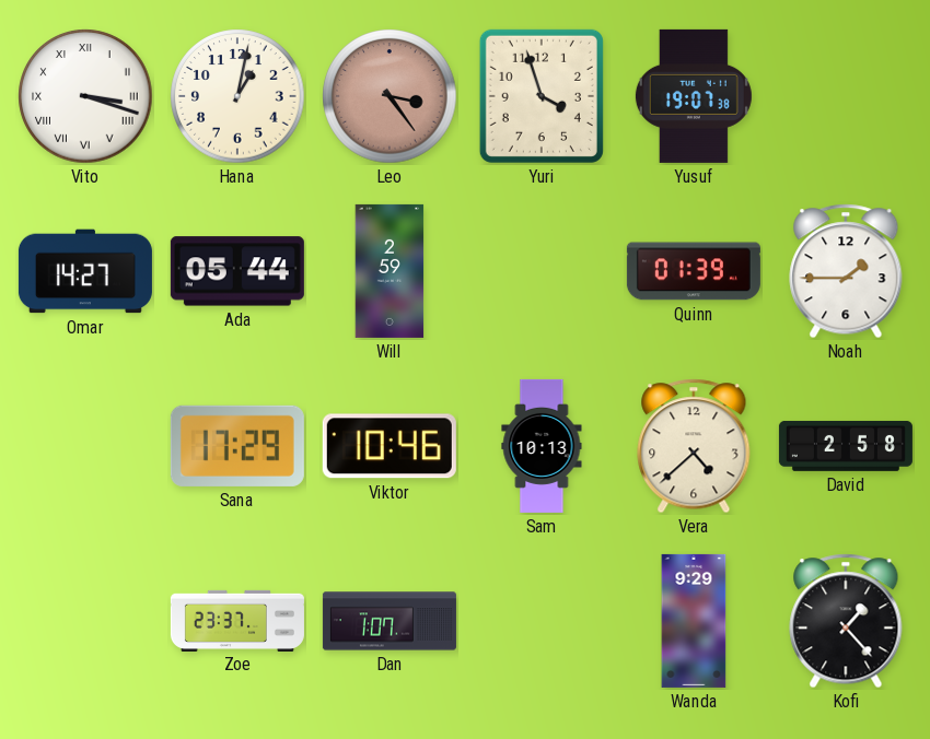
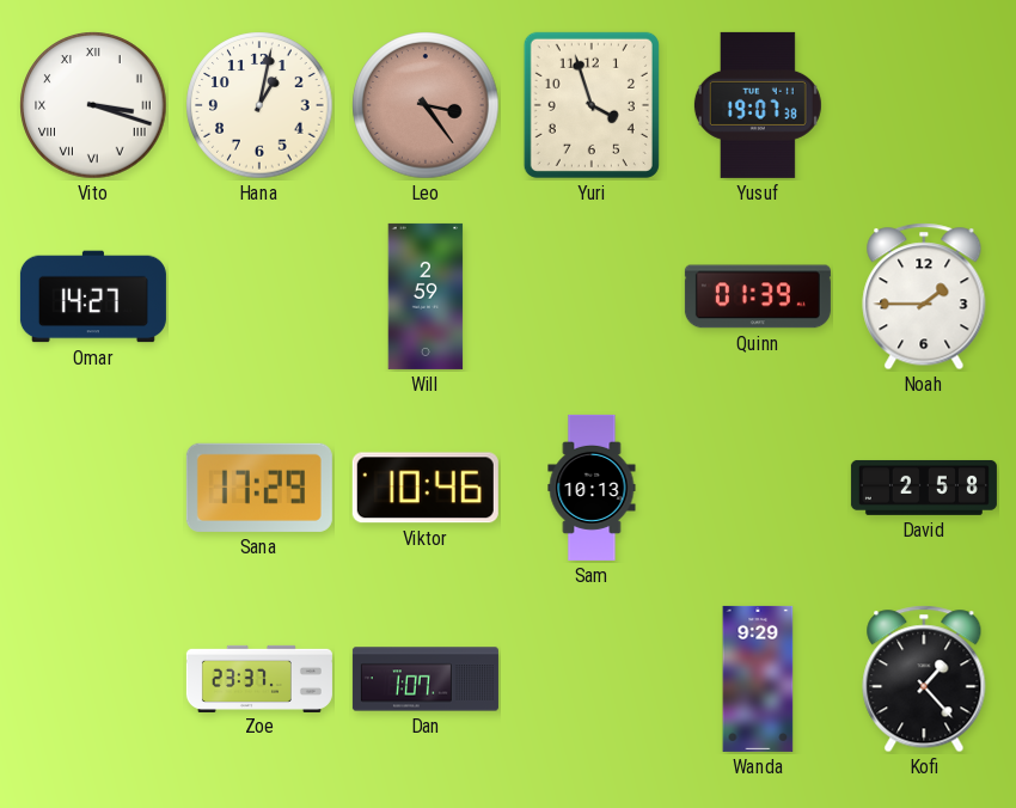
Ada: 05:44 -> none (237, 271)
Vera: 4:38 -> none (694, 446)
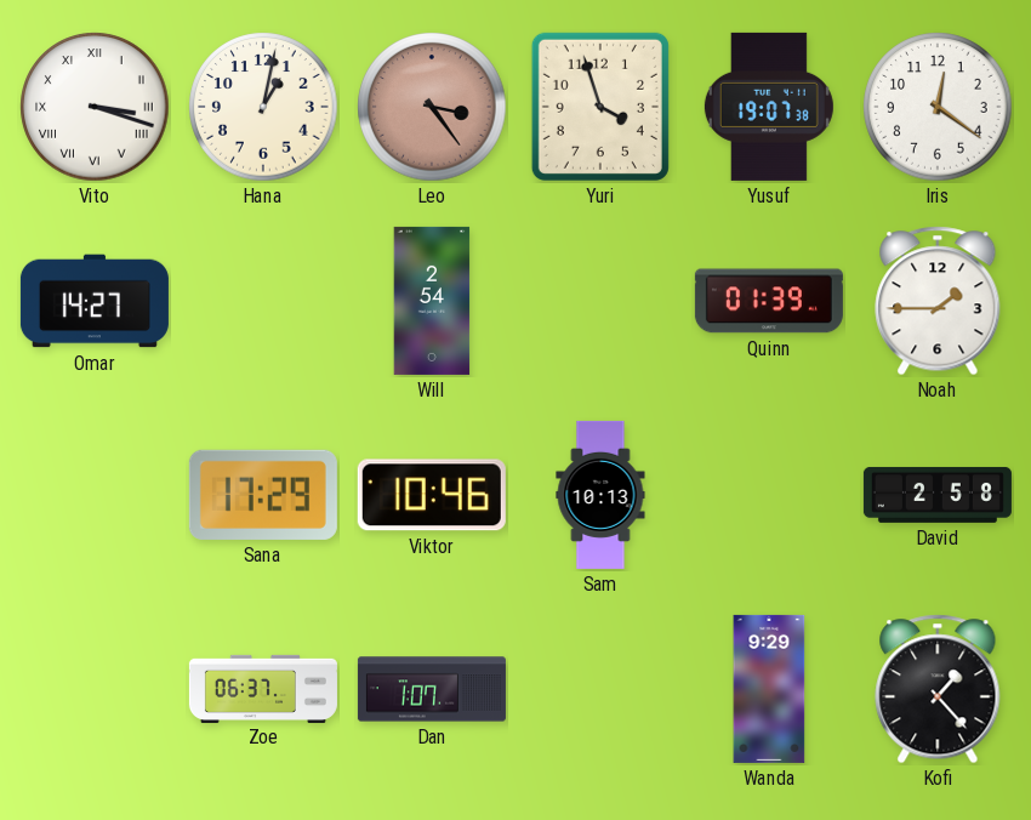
Iris: none -> 12:21 (938, 107)
Will: 2:59 -> 2:54 (432, 301)
Zoe: 23:37 -> 06:37 (263, 688)
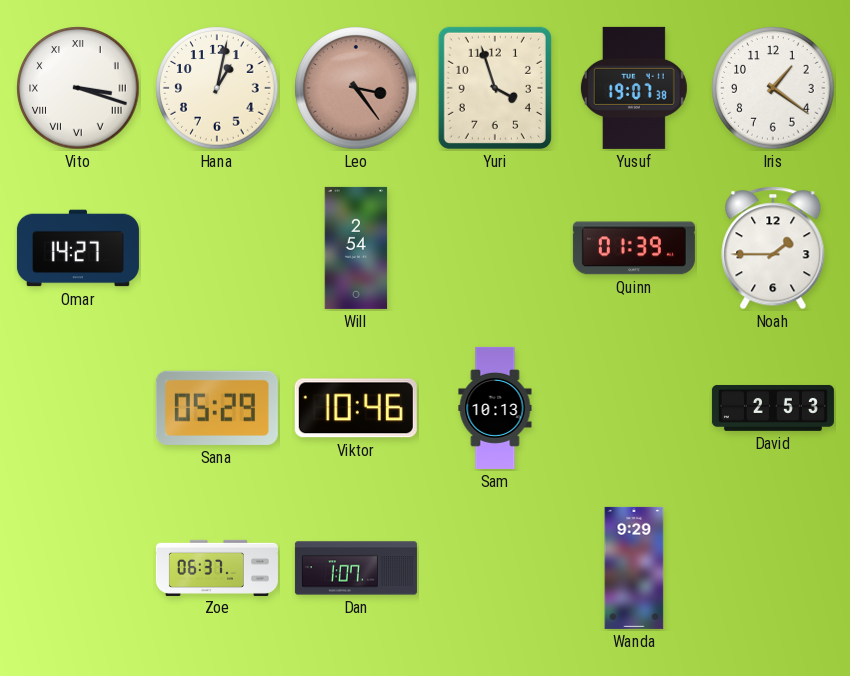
Iris: 12:21 -> 1:21 (773, 88)
Sana: 17:29 -> 05:29 (217, 408)
David: 2:58 -> 2:53 (773, 408)
Kofi: 1:23 -> none (938, 689)
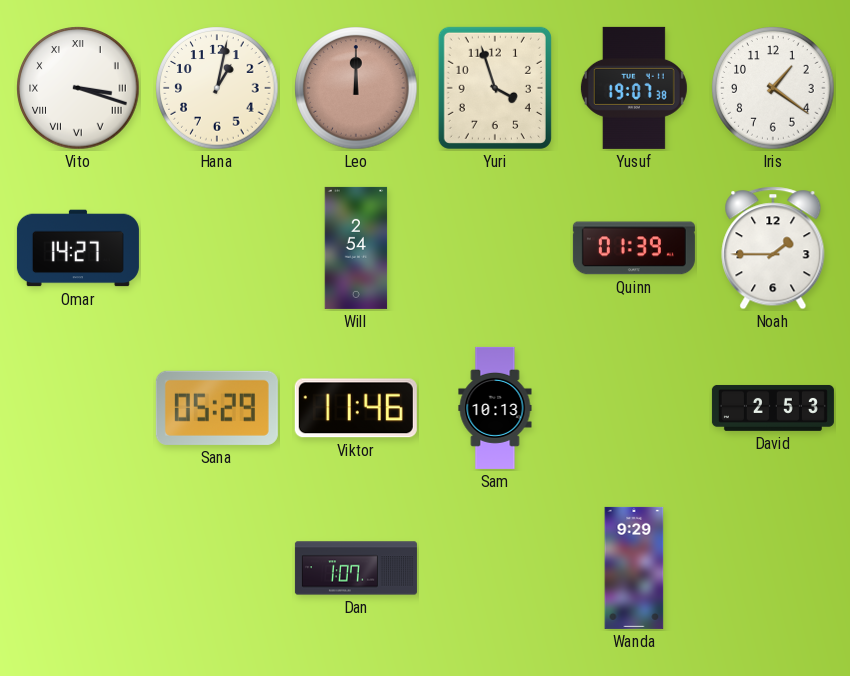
Leo: 3:24 -> 12:00 (356, 88)
Viktor: 10:46 -> 11:46 (356, 408)
Zoe: 06:37 -> none (217, 567)
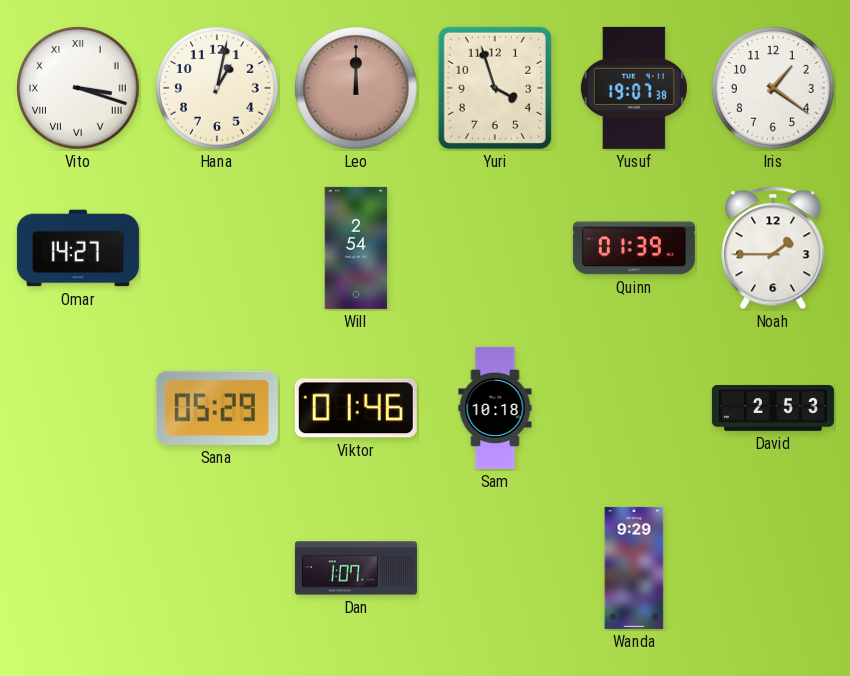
Viktor: 11:46 -> 01:46 (356, 408)
Sam: 10:13 -> 10:18 (495, 408)
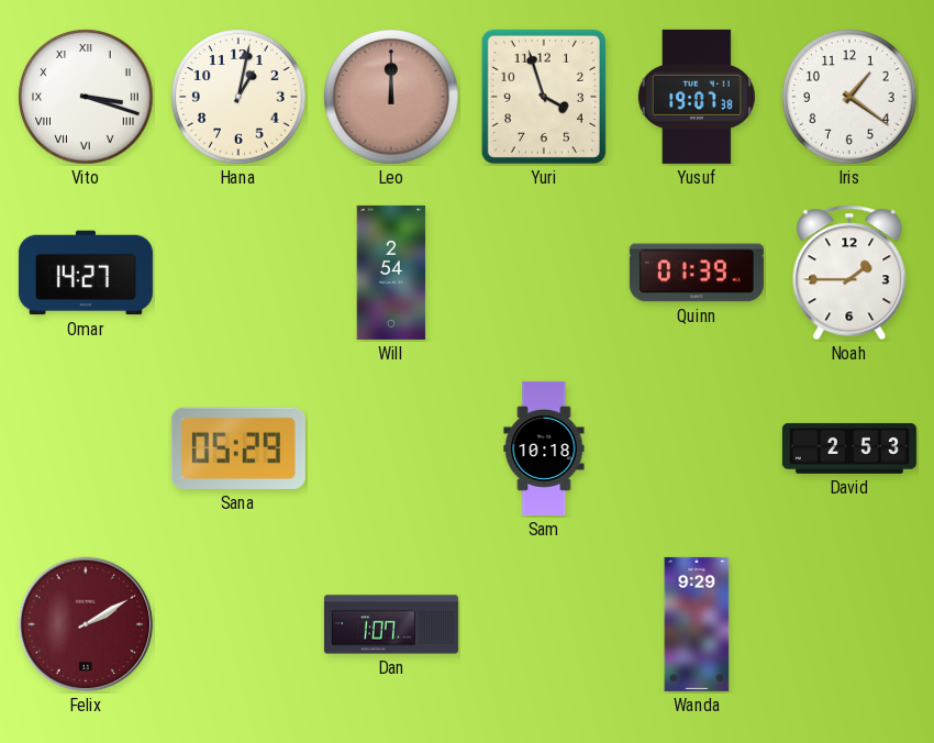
Viktor: 01:46 -> none (356, 408)
Felix: none -> 2:10 (86, 624)
